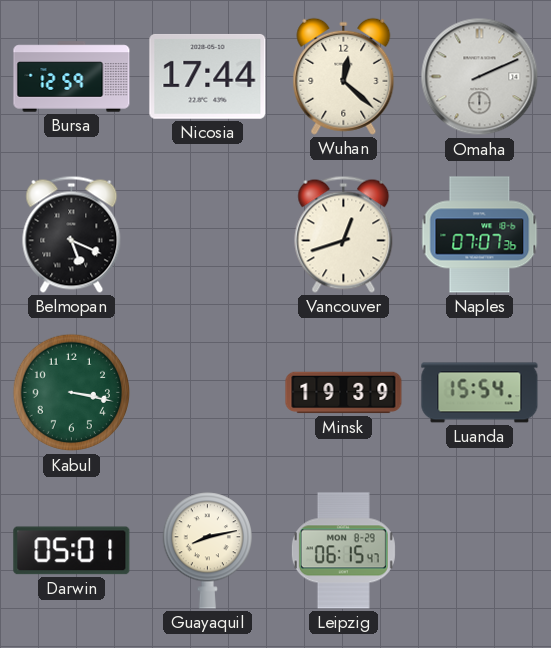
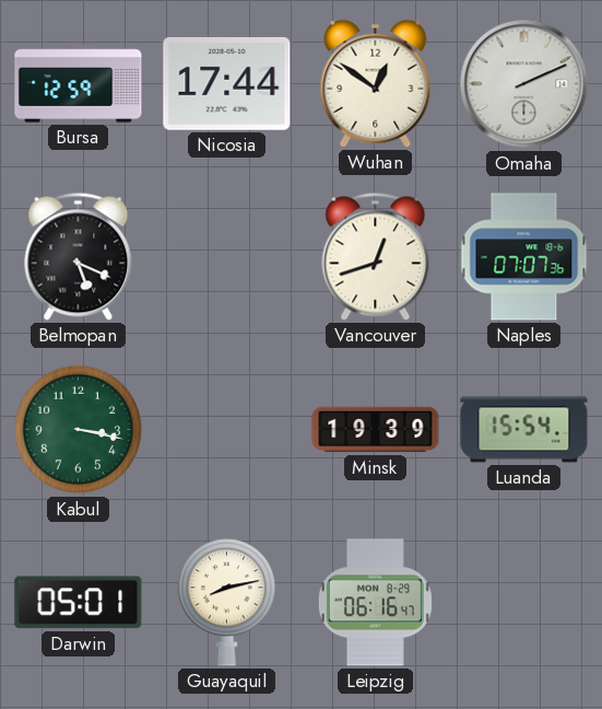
Wuhan: 12:22 -> 12:51 (376, 83)
Leipzig: 06:15 -> 06:16 (375, 603)
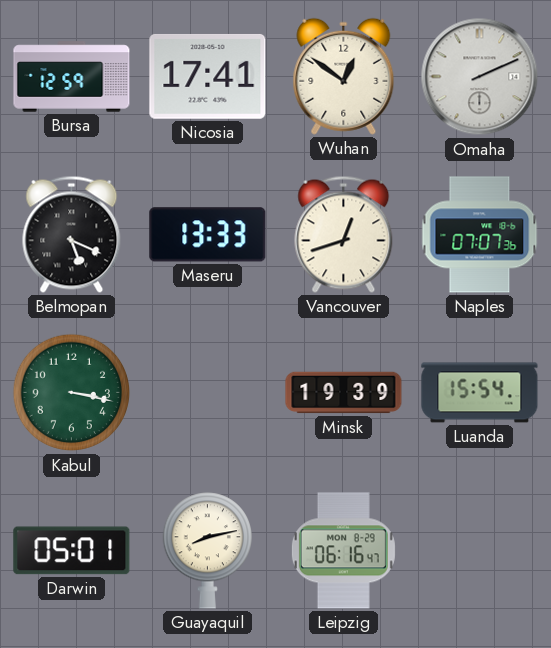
Nicosia: 17:44 -> 17:41 (208, 76)
Maseru: none -> 13:33 (208, 235)
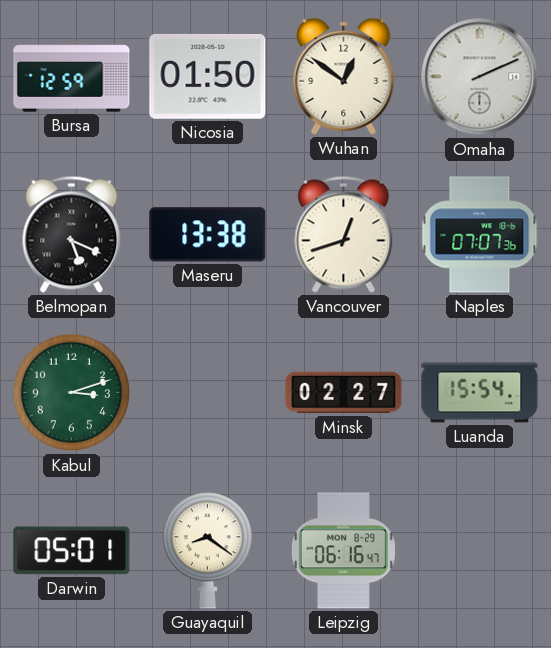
Nicosia: 17:41 -> 01:50 (208, 76)
Maseru: 13:33 -> 13:38 (208, 235)
Kabul: 3:17 -> 3:12 (72, 393)
Minsk: 19:39 -> 02:27 (344, 393)
Guayaquil: 8:13 -> 8:21 (207, 551)
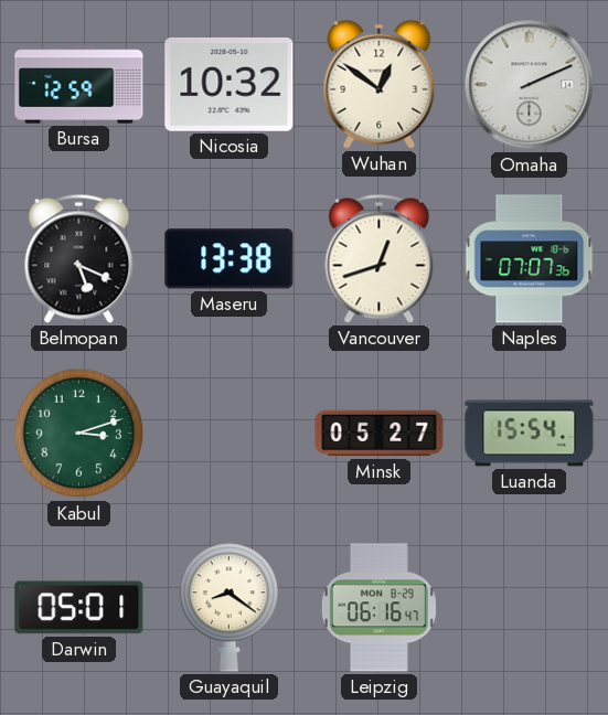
Nicosia: 01:50 -> 10:32 (230, 84)
Minsk: 02:27 -> 05:27 (380, 434)
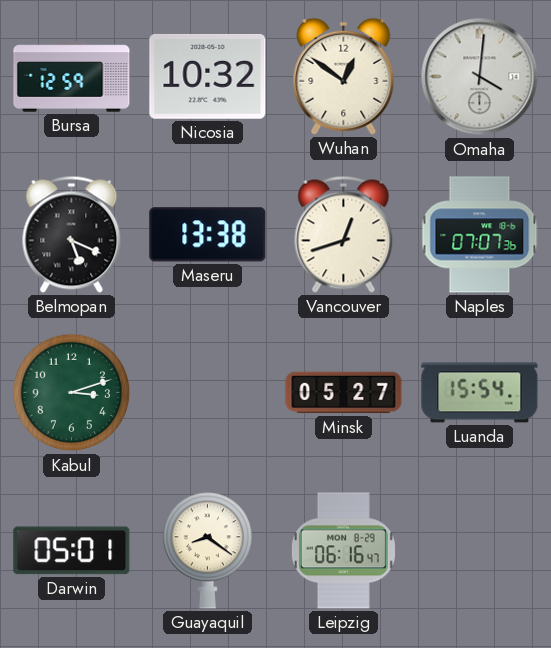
Omaha: 2:11 -> 4:01 (480, 77)
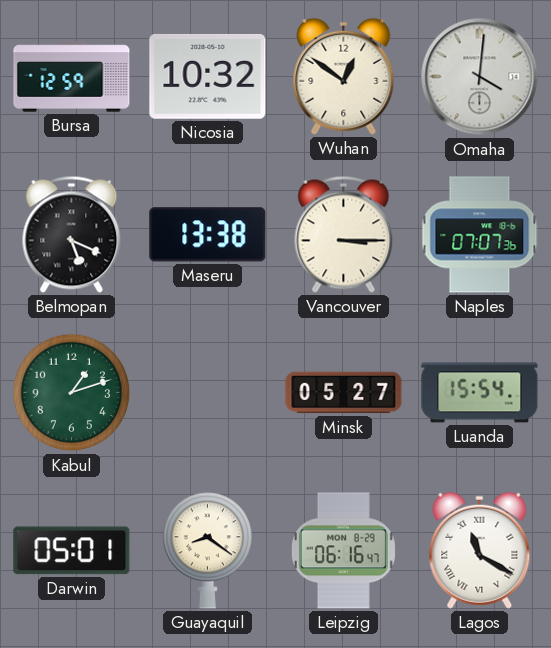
Vancouver: 12:42 -> 3:15 (344, 234)
Kabul: 3:12 -> 1:12 (72, 393)
Lagos: none -> 11:20 (480, 550)
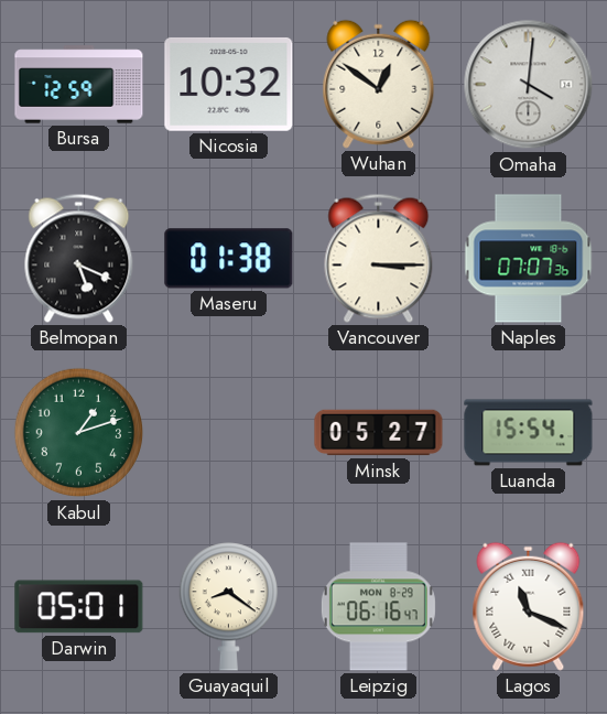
Maseru: 13:38 -> 01:38 (229, 259)
Lagos: 11:20 -> 11:19 (529, 606)
